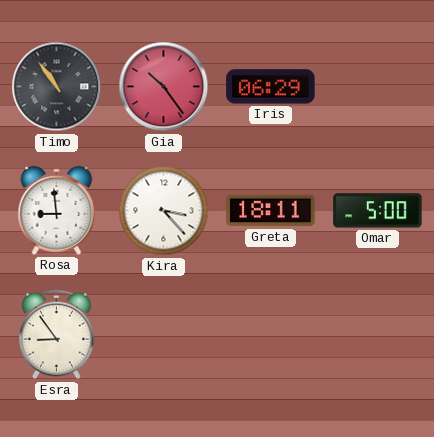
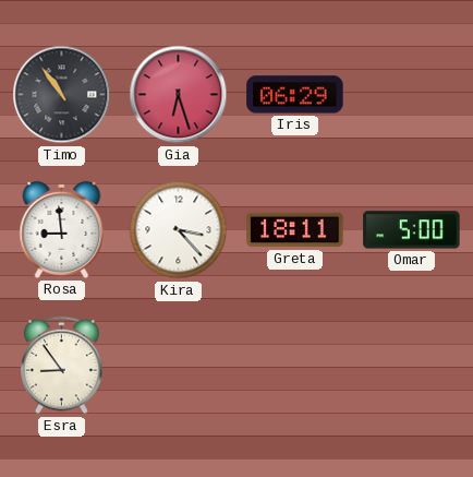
Gia: 10:24 -> 6:27 (179, 95)
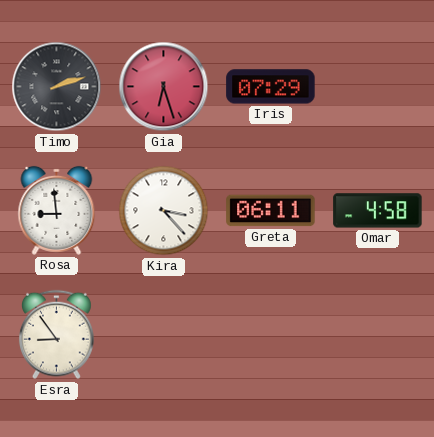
Timo: 10:54 -> 2:12 (57, 87)
Iris: 06:29 -> 07:29 (271, 87)
Greta: 18:11 -> 06:11 (271, 211)
Omar: 5:00 -> 4:58 (378, 211)
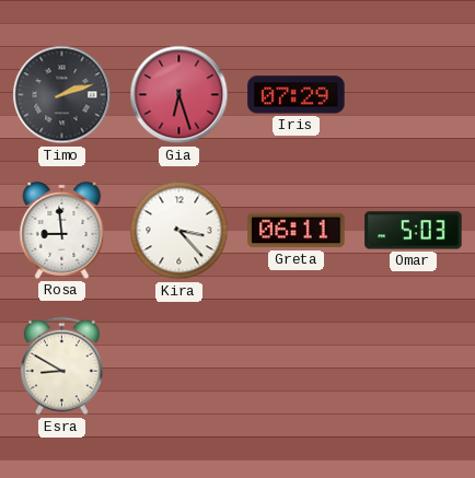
Omar: 4:58 -> 5:03 (414, 231)
Esra: 8:54 -> 8:50 (61, 366)
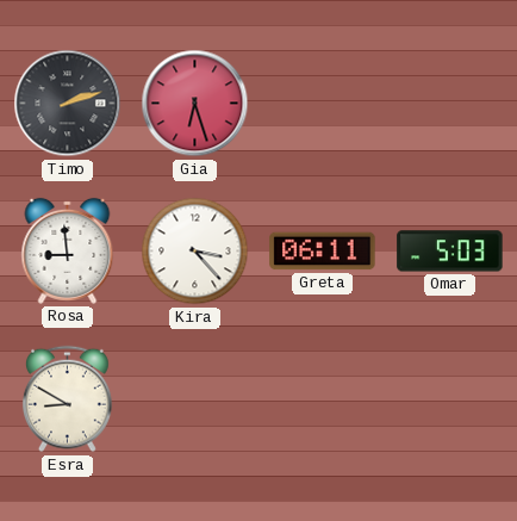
Iris: 07:29 -> none (297, 95)
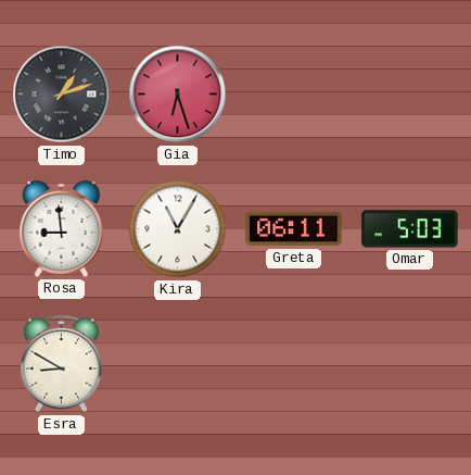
Timo: 2:12 -> 1:12 (62, 95)
Kira: 3:23 -> 11:05 (178, 229)
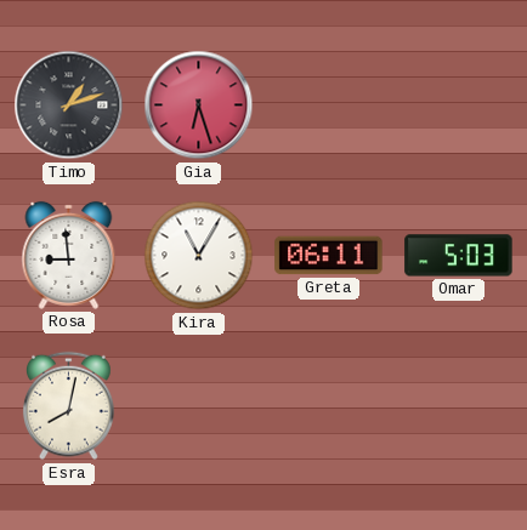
Esra: 8:50 -> 8:02 (68, 406)
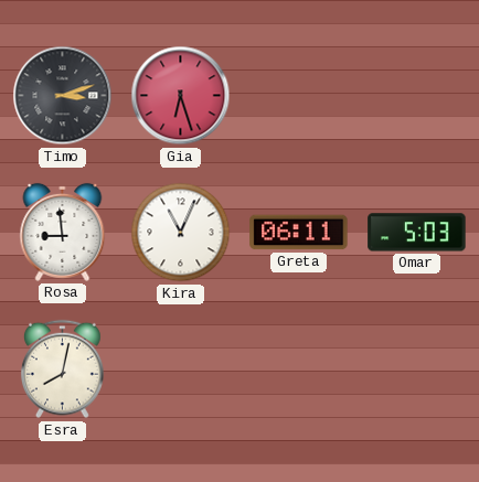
Timo: 1:12 -> 3:12 (63, 96)
Kira: 11:05 -> 11:04 (181, 233)
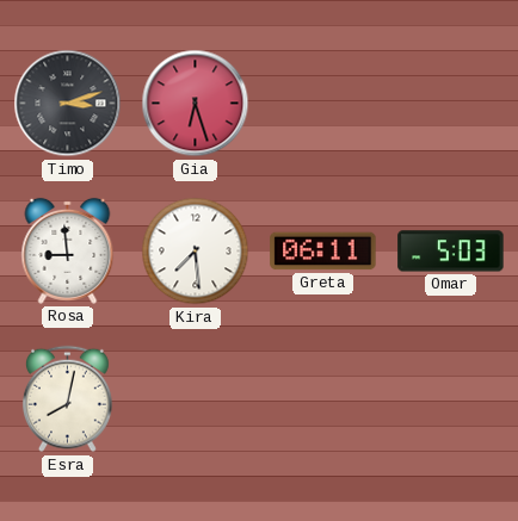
Kira: 11:04 -> 7:29 (196, 252)
